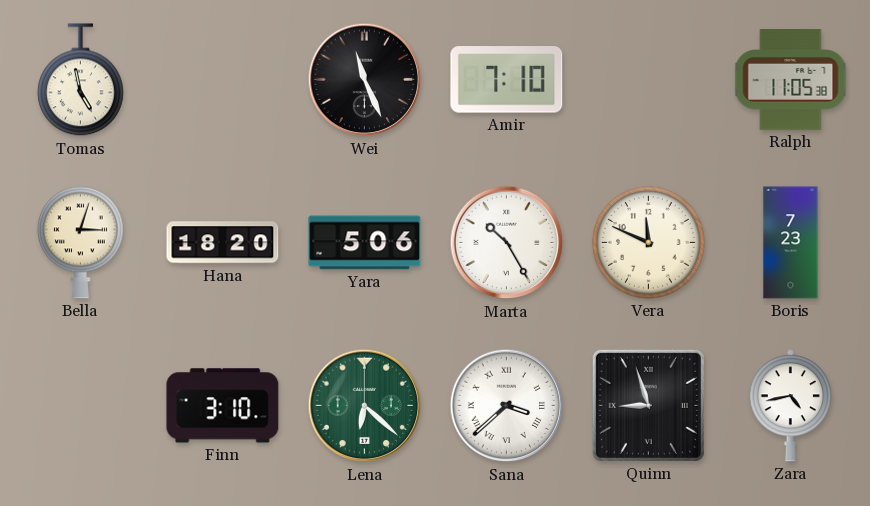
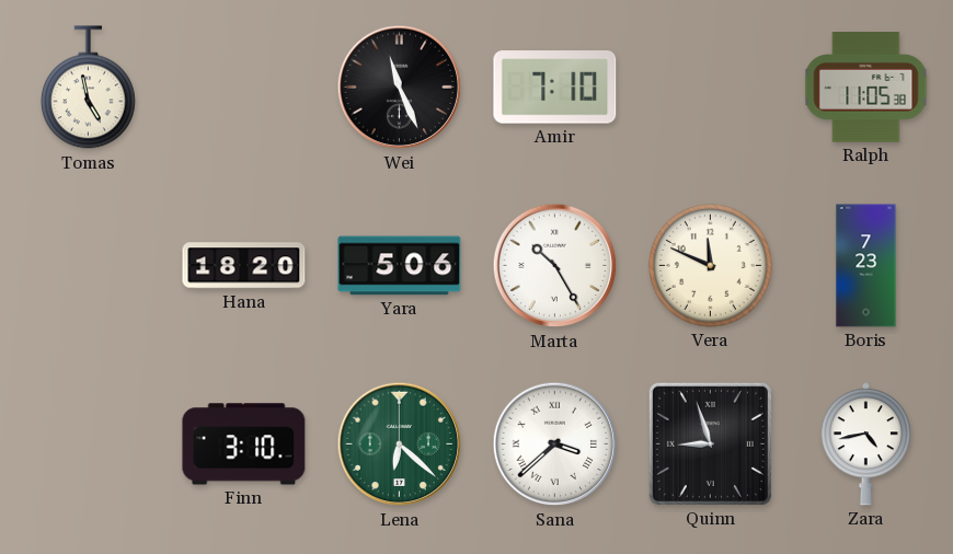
Bella: 3:03 -> none (80, 242)
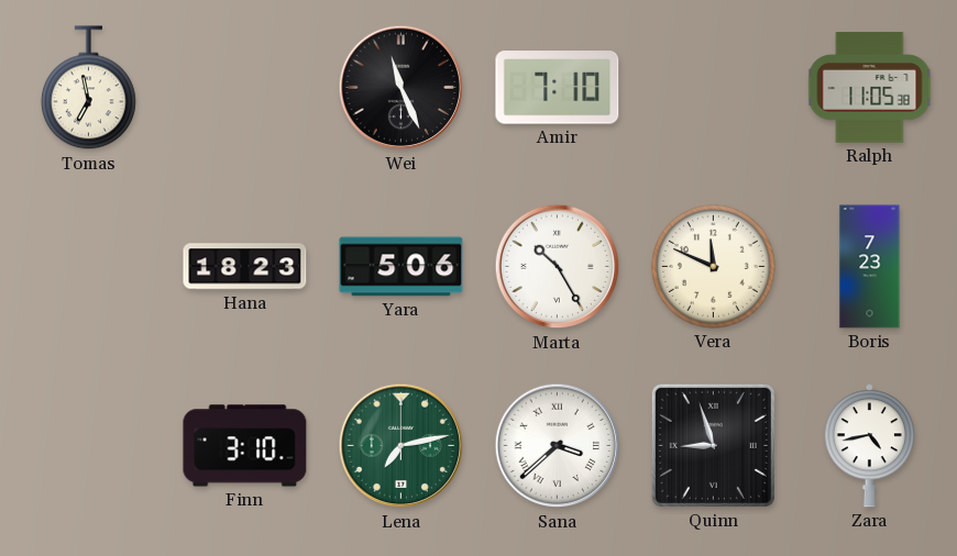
Tomas: 4:58 -> 6:58 (88, 88)
Hana: 18:20 -> 18:23 (245, 267)
Lena: 6:22 -> 7:13 (402, 446)
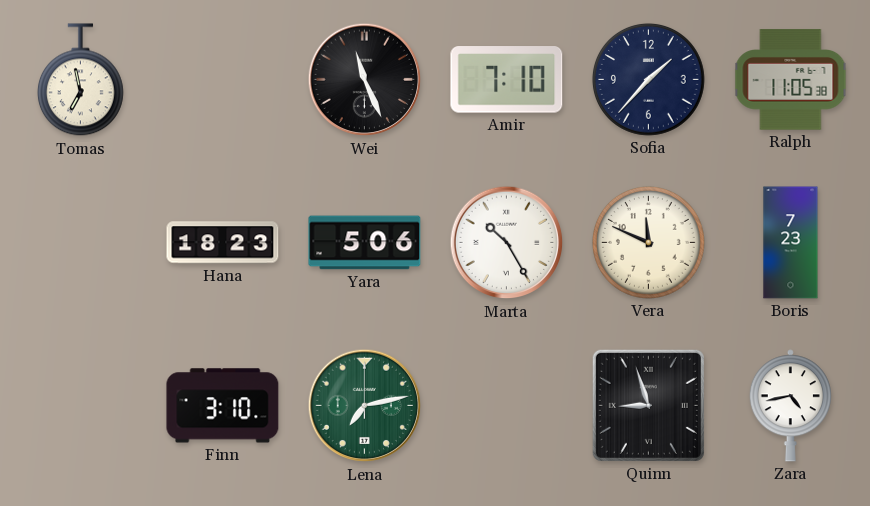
Sofia: none -> 1:37 (648, 80)
Sana: 3:38 -> none (558, 446)
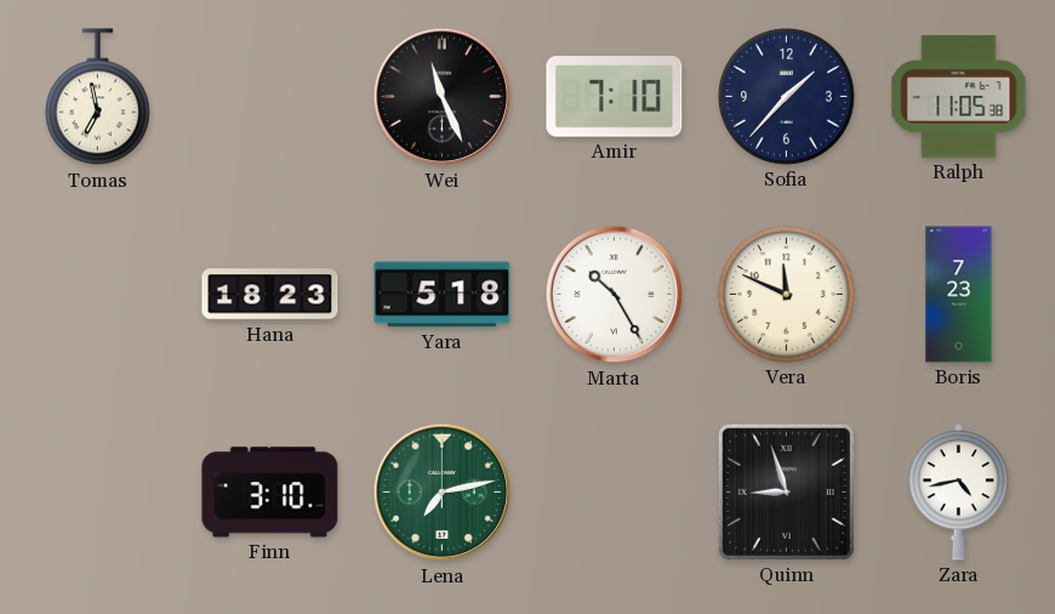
Yara: 5:06 -> 5:18 (443, 295)
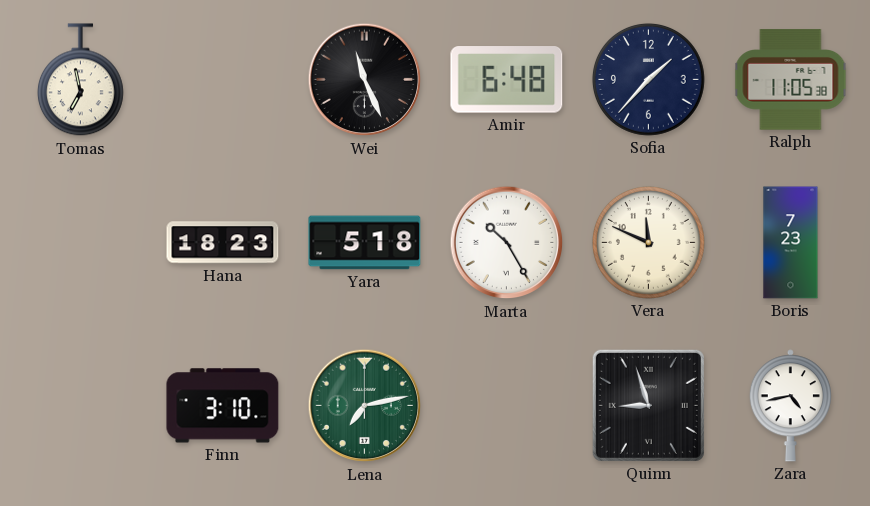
Amir: 7:10 -> 6:48 (507, 80)
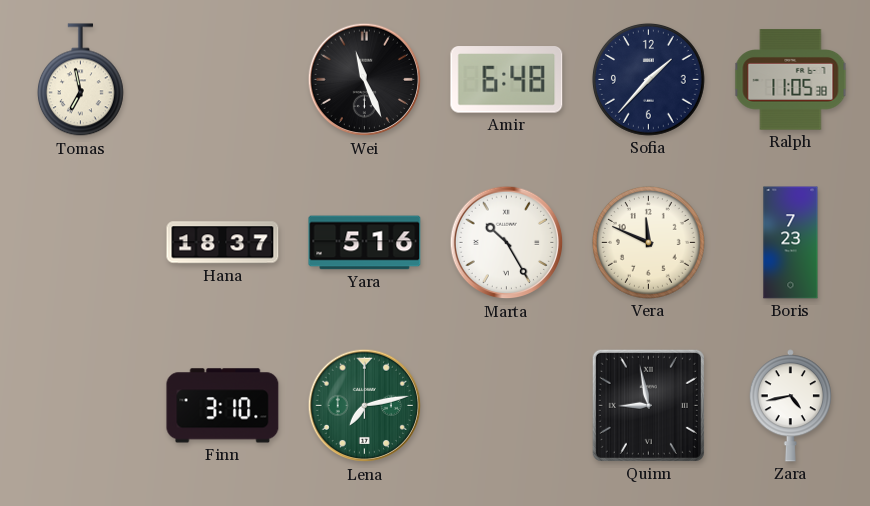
Hana: 18:23 -> 18:37 (223, 243)
Yara: 5:18 -> 5:16 (365, 243)
Quinn: 8:57 -> 8:58 (648, 405)
